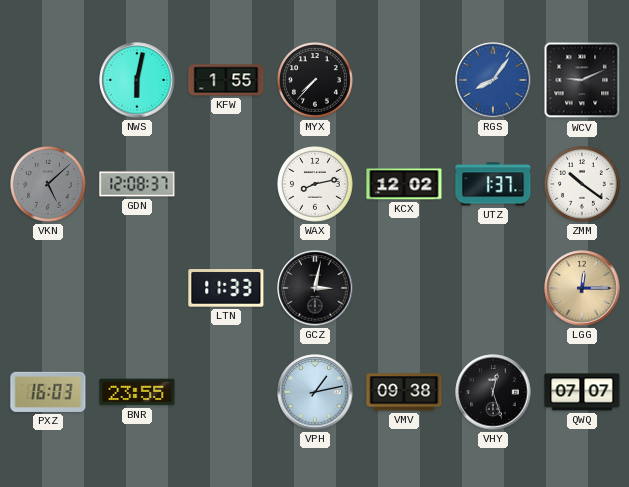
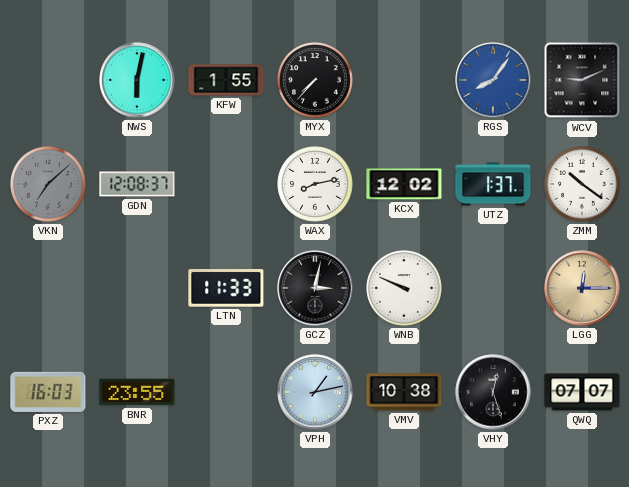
VKN: 5:08 -> 7:08 (49, 185)
WNB: none -> 9:49 (405, 289)
VMV: 09:38 -> 10:38 (404, 392)
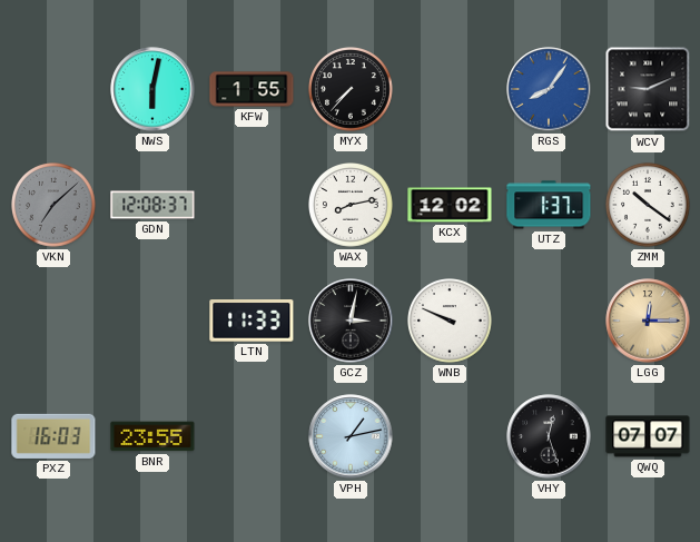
VMV: 10:38 -> none (404, 392)
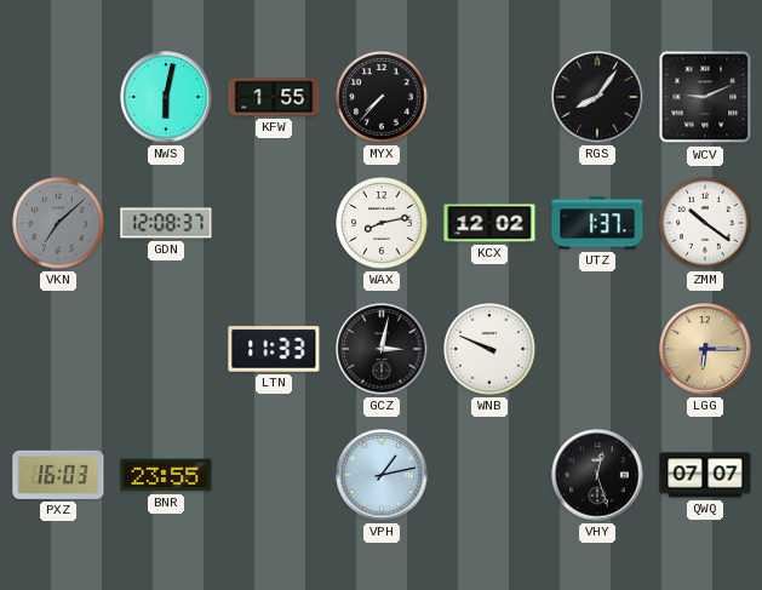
RGS dial: blue -> black (597, 97)
LGG: 12:15 -> 6:15 (705, 349)
